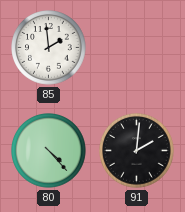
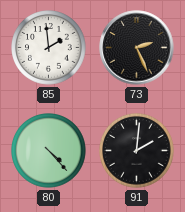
73: none -> 2:26 (137, 48)
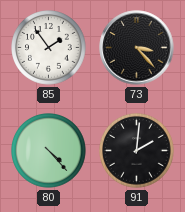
85: 1:59 -> 1:54 (49, 48)
73: 2:26 -> 3:23 (137, 48)
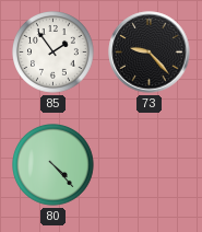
73: 3:23 -> 9:23 (150, 53)
91: 2:01 -> none (137, 151)
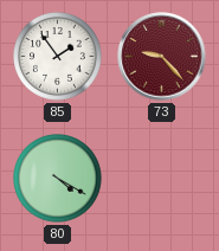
73 dial: black -> burgundy (162, 57)
80: 4:23 -> 4:20 (58, 179)
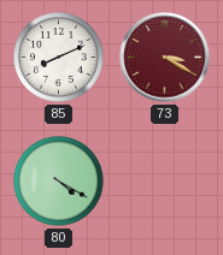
85: 1:54 -> 8:11 (59, 58)
73: 9:23 -> 3:20 (165, 58)
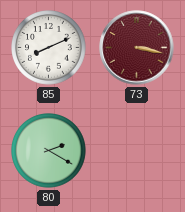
73: 3:20 -> 3:17 (137, 48)
80: 4:20 -> 2:20 (49, 151)
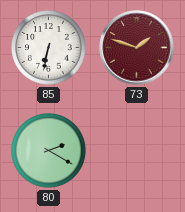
85: 8:11 -> 6:32 (49, 48)
73: 3:17 -> 1:48 (137, 48)
